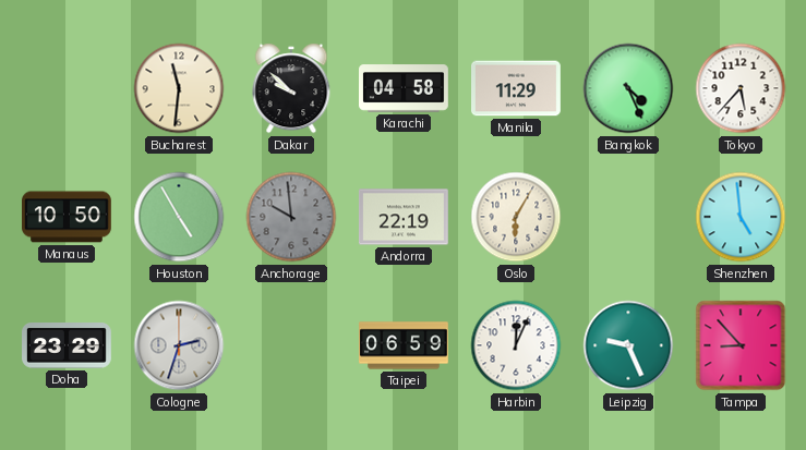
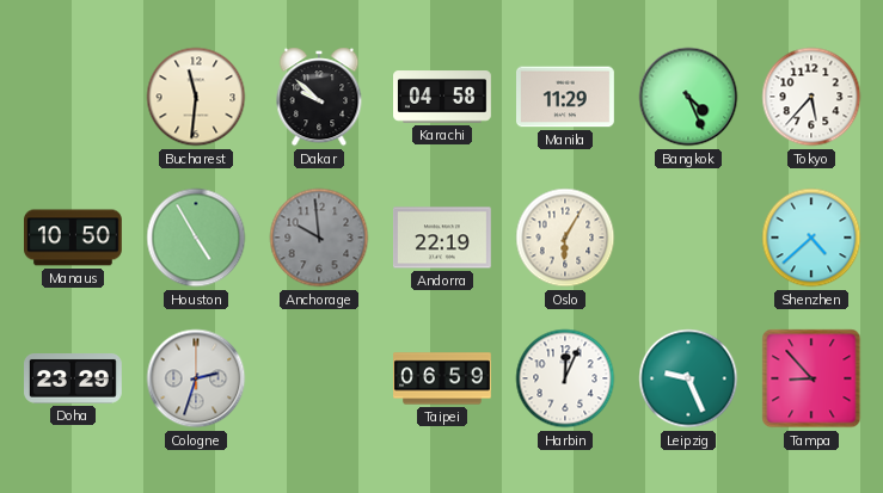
Shenzhen: 4:59 -> 4:38 (811, 238)
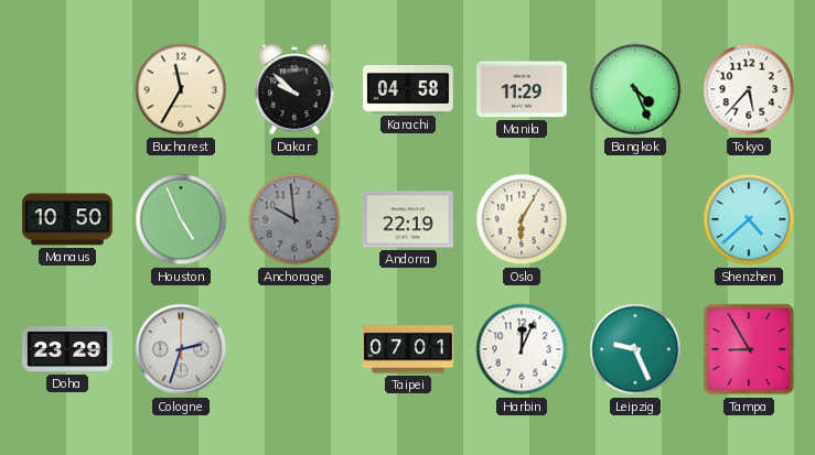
Bucharest: 11:31 -> 11:35 (181, 89)
Houston: 4:55 -> 4:56 (181, 219)
Taipei: 06:59 -> 07:01 (409, 349)
Tampa: 8:53 -> 8:55 (749, 349)
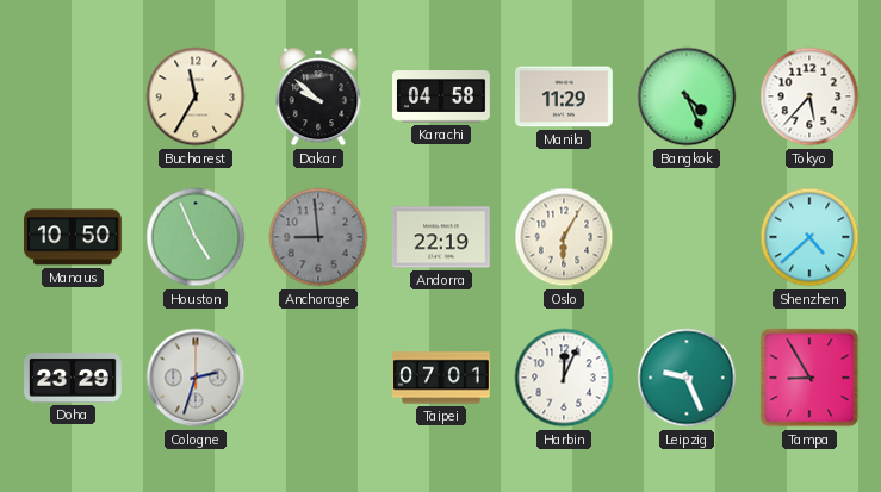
Anchorage: 9:59 -> 8:59 (318, 237)
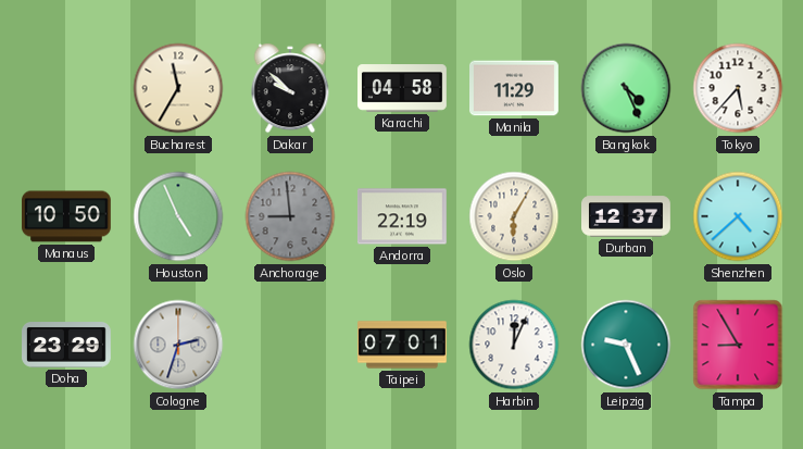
Durban: none -> 12:37 (627, 216)
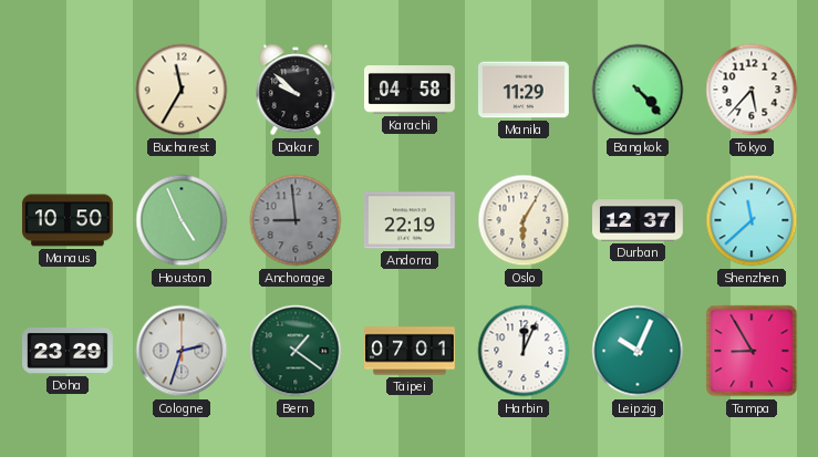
Bangkok: 4:26 -> 4:23 (638, 90)
Shenzhen: 4:38 -> 11:38 (752, 220)
Bern: none -> 1:21 (296, 351)
Leipzig: 9:26 -> 10:04 (638, 351)
